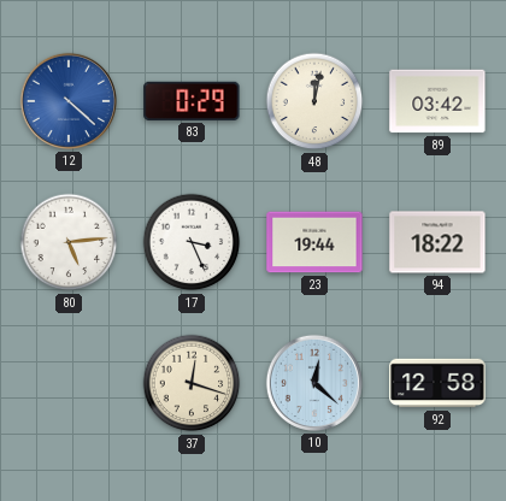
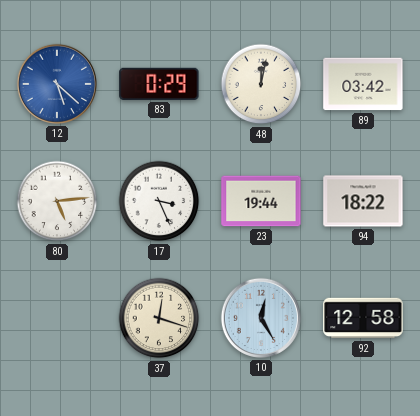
12: 4:22 -> 5:22 (57, 84)
10: 12:22 -> 12:25 (261, 318)
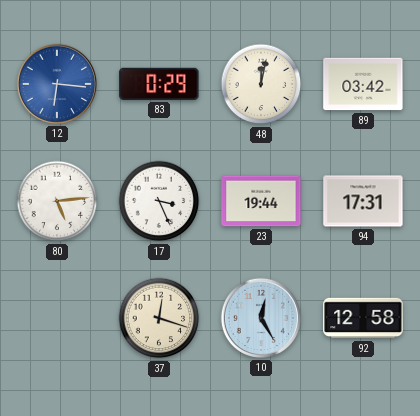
12: 5:22 -> 6:16 (57, 84)
94: 18:22 -> 17:31 (363, 201)
